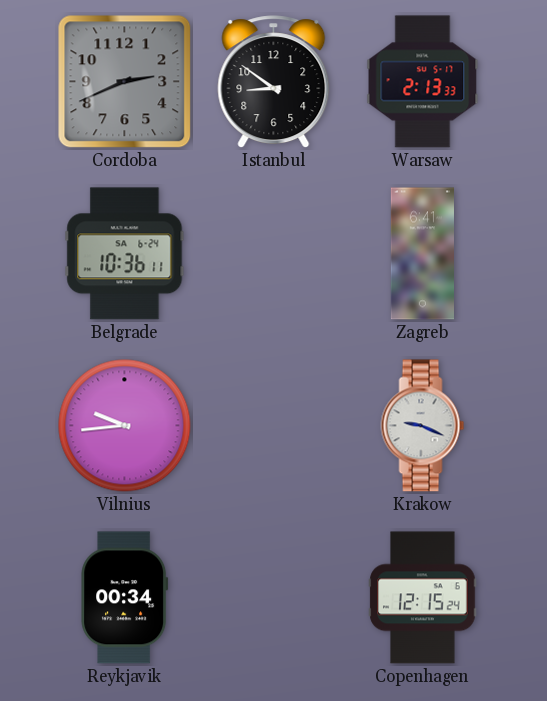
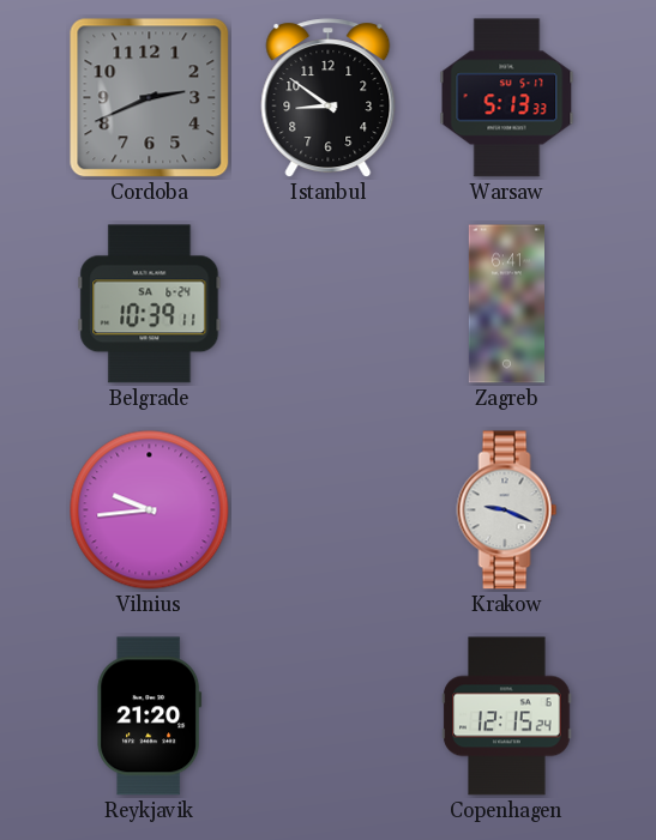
Warsaw: 2:13 -> 5:13 (507, 98)
Belgrade: 10:36 -> 10:39 (150, 304)
Reykjavik: 00:34 -> 21:20 (150, 717)
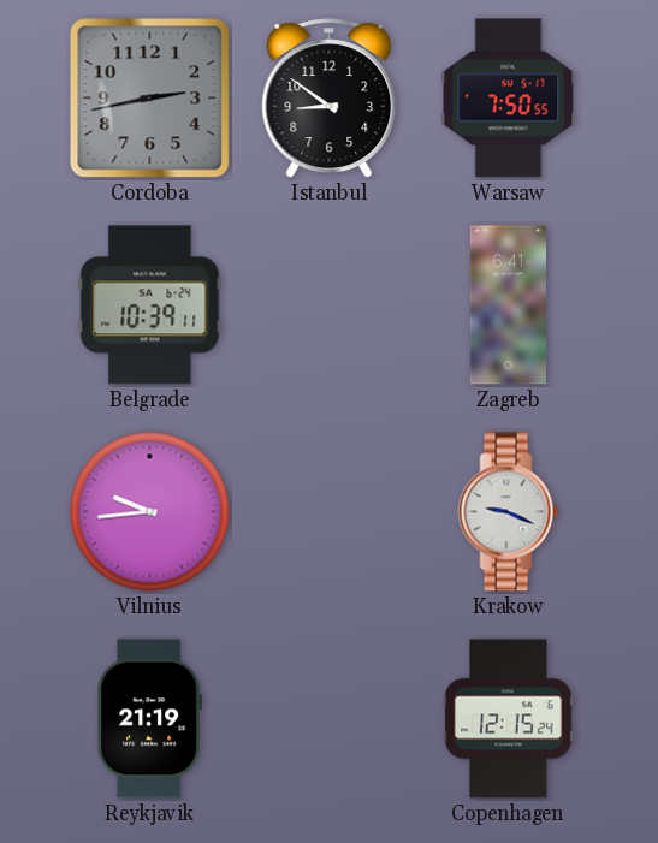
Cordoba: 2:41 -> 2:43 (150, 99)
Warsaw: 5:13 -> 7:50 (509, 99)
Reykjavik: 21:20 -> 21:19 (150, 719)
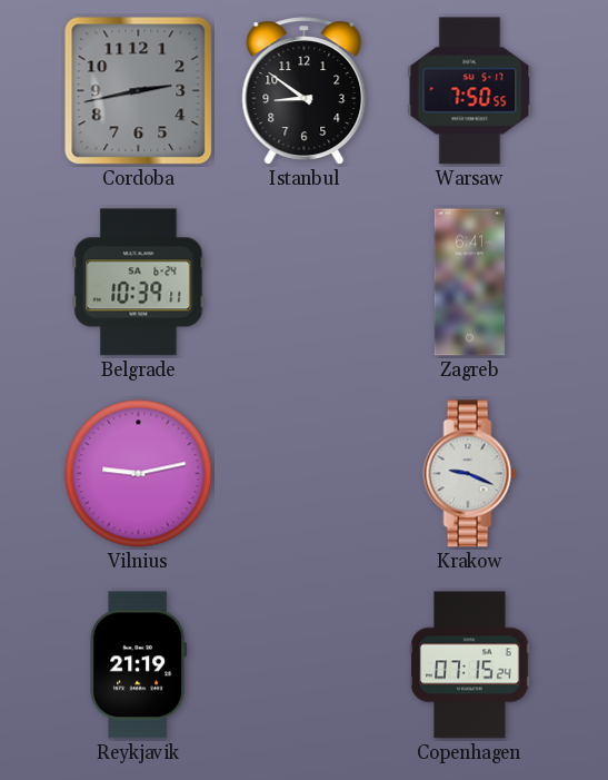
Vilnius: 9:44 -> 9:13 (139, 474)
Copenhagen: 12:15 -> 07:15 (470, 665)
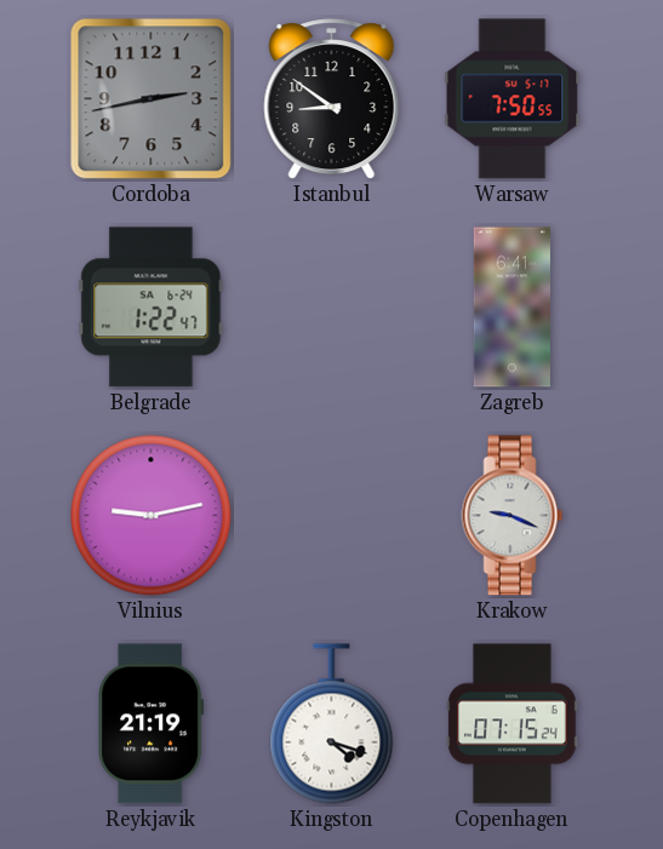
Belgrade: 10:39 -> 1:22 (152, 308)
Kingston: none -> 4:18 (332, 724)
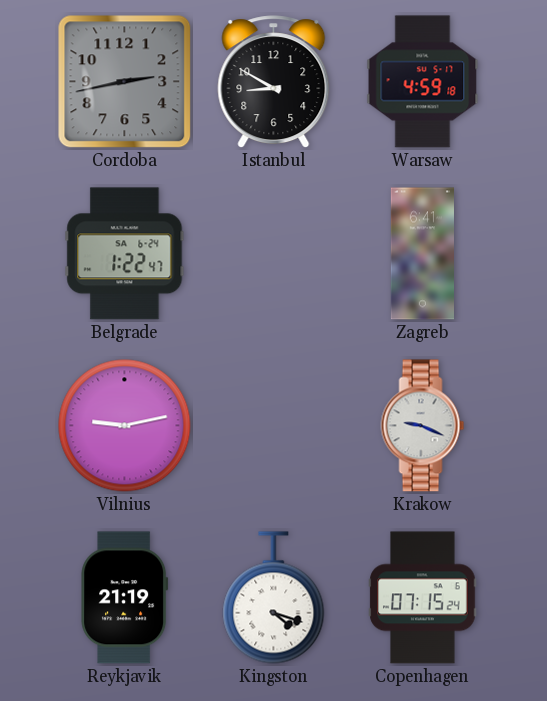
Istanbul: 8:51 -> 8:50 (274, 82)
Warsaw: 7:50 -> 4:59 (423, 82)
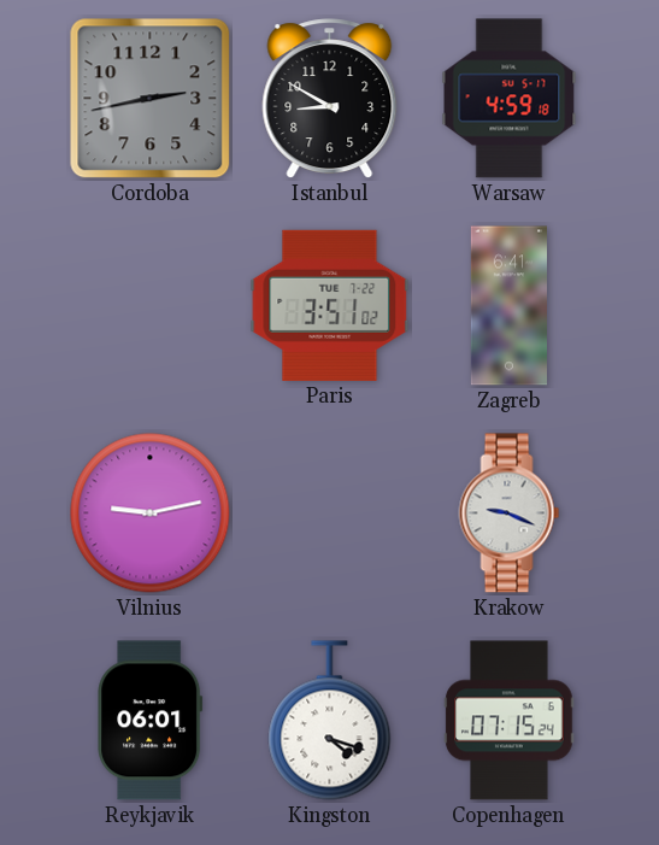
Belgrade: 1:22 -> none (125, 254)
Paris: none -> 3:51 (330, 305)
Reykjavik: 21:19 -> 06:01 (151, 721)
